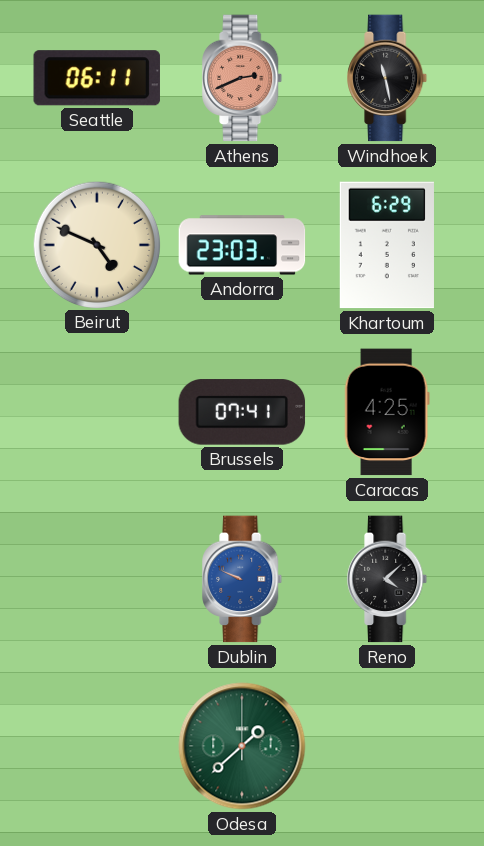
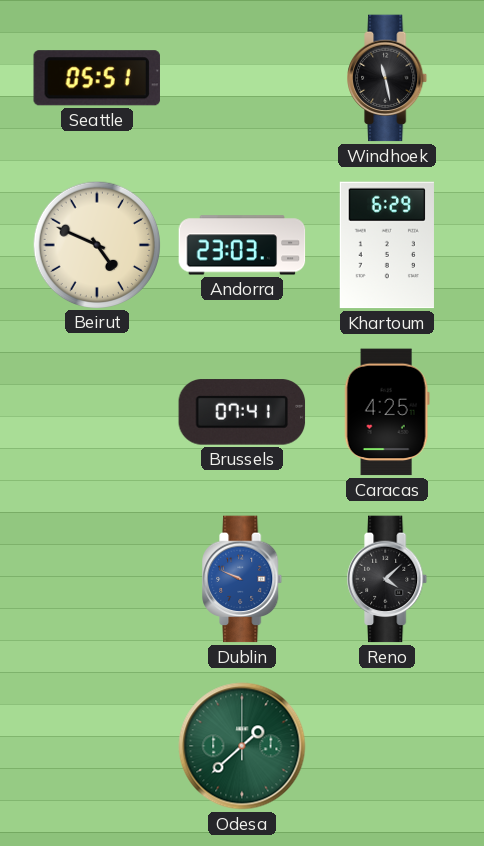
Seattle: 06:11 -> 05:51 (97, 78)
Athens: 2:41 -> none (243, 78)
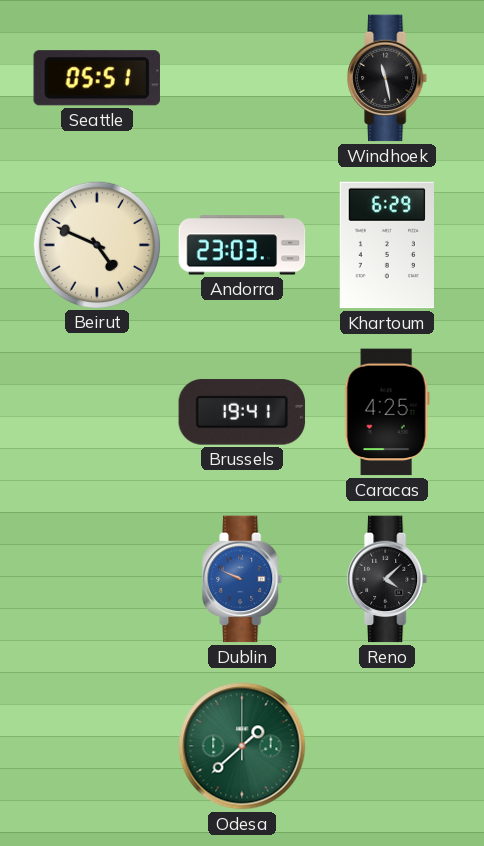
Brussels: 07:41 -> 19:41 (242, 412)
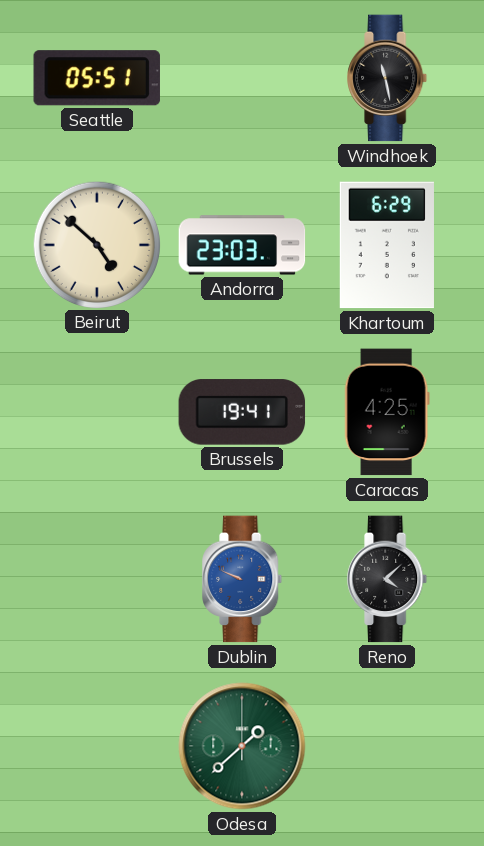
Beirut: 4:49 -> 4:52 (96, 244)
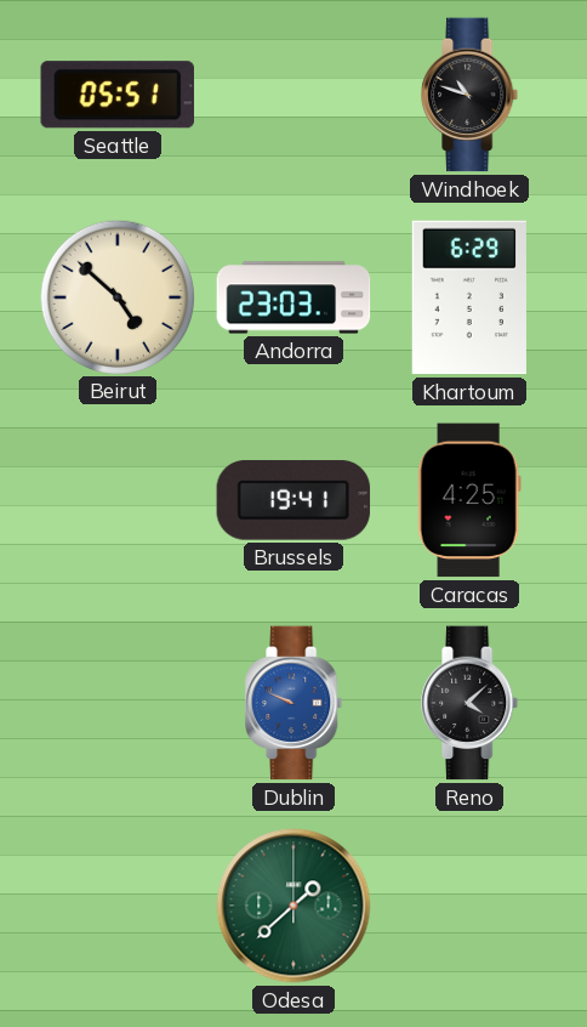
Windhoek: 11:28 -> 10:48 (471, 95)
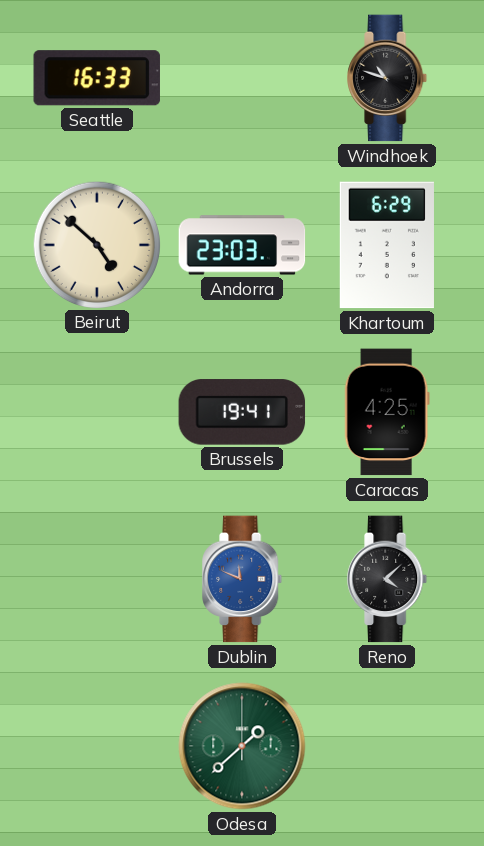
Seattle: 05:51 -> 16:33 (97, 78)
Dublin: 9:49 -> 11:49 (243, 579)
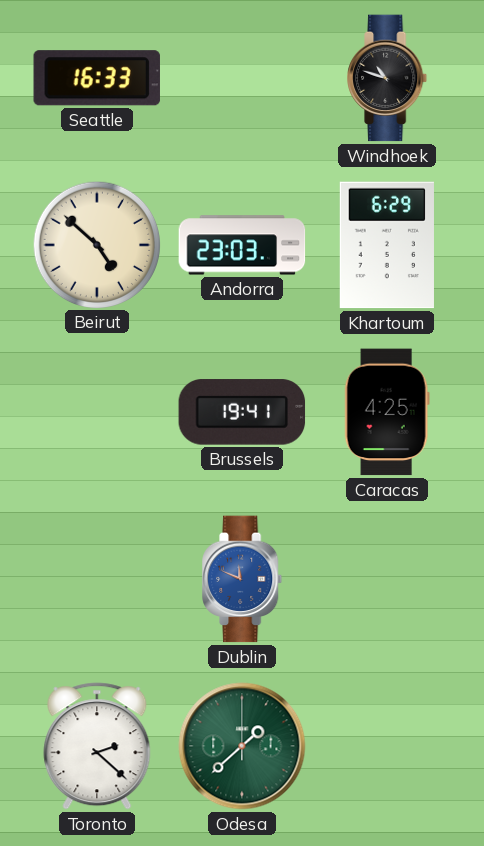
Reno: 4:08 -> none (388, 579)
Toronto: none -> 2:22 (97, 746)
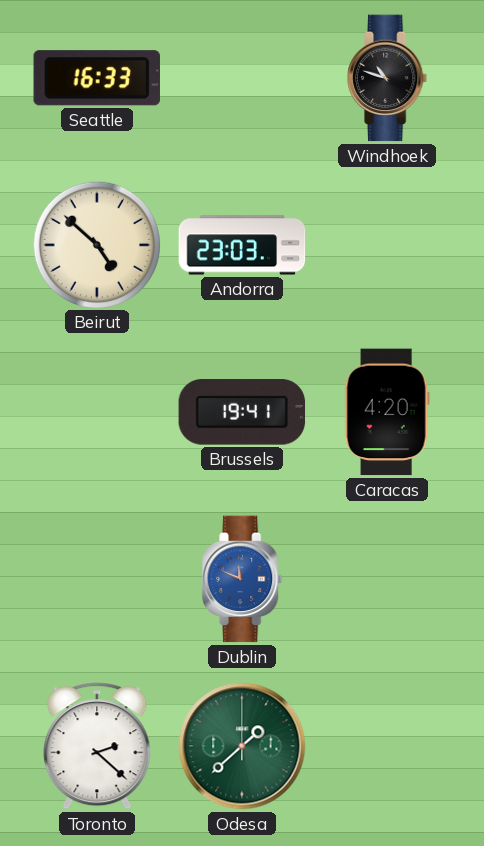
Khartoum: 6:29 -> none (387, 245)
Caracas: 4:25 -> 4:20 (387, 412)
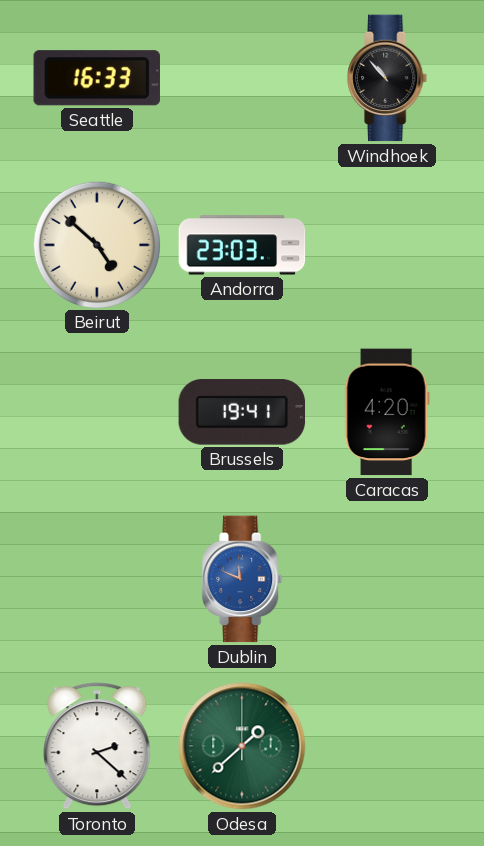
Windhoek: 10:48 -> 10:53 (388, 78)
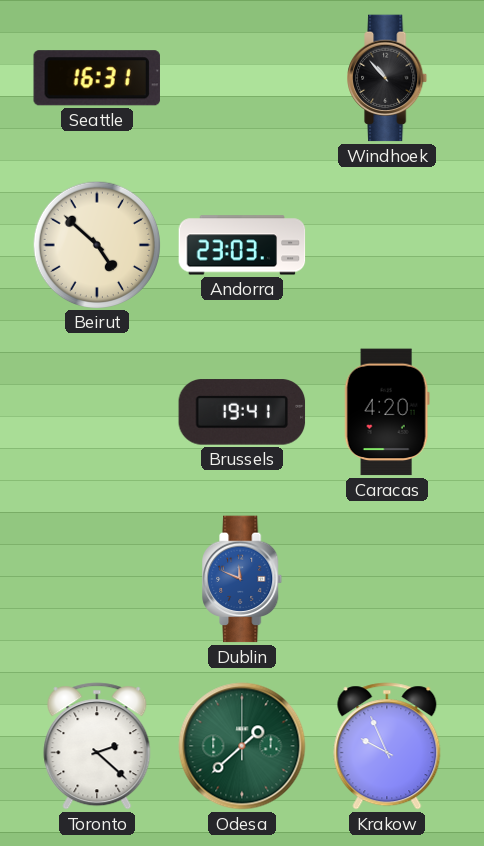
Seattle: 16:33 -> 16:31 (97, 78)
Krakow: none -> 9:56 (387, 746)
